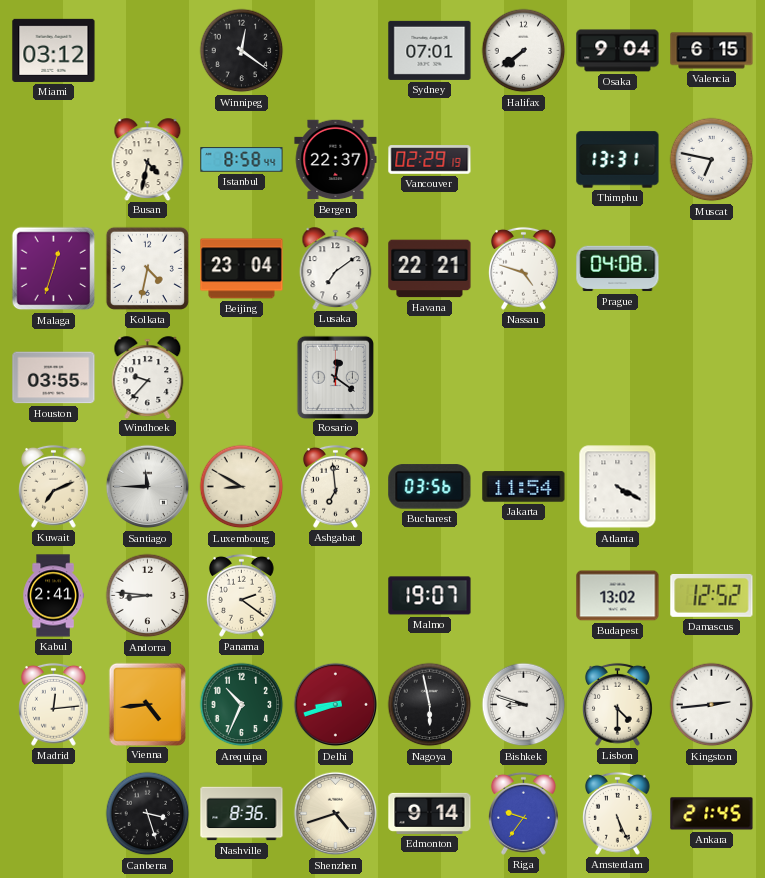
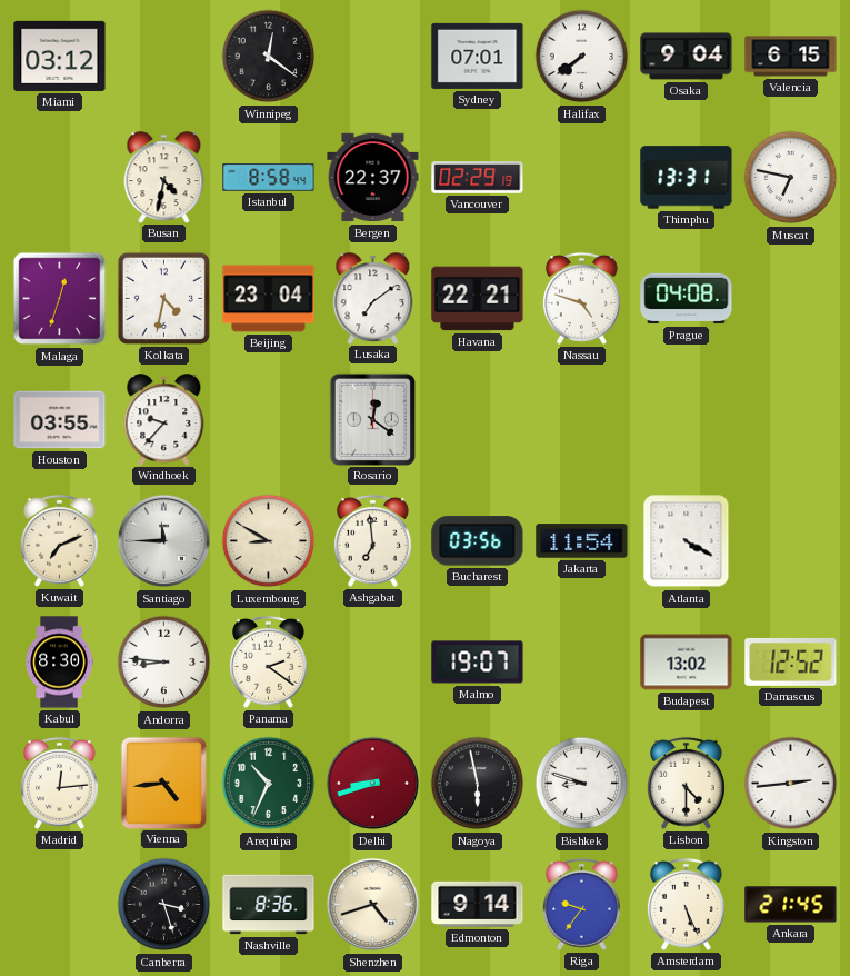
Kabul: 2:41 -> 8:30 (59, 663)
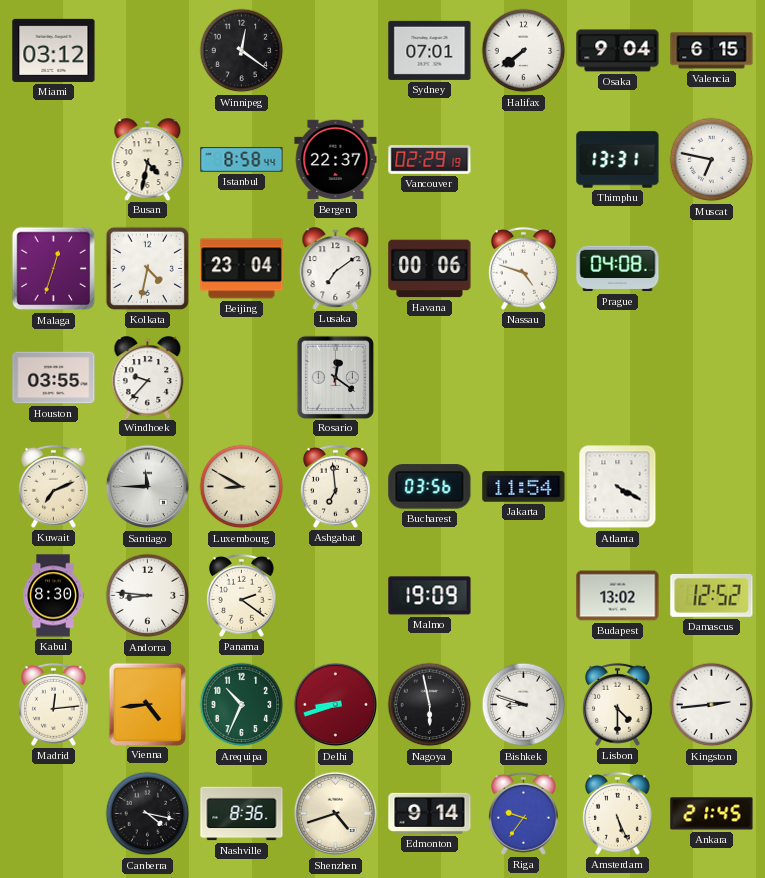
Havana: 22:21 -> 00:06 (430, 269)
Malmo: 19:07 -> 19:09 (430, 596)
Canberra: 3:27 -> 4:17 (148, 814)
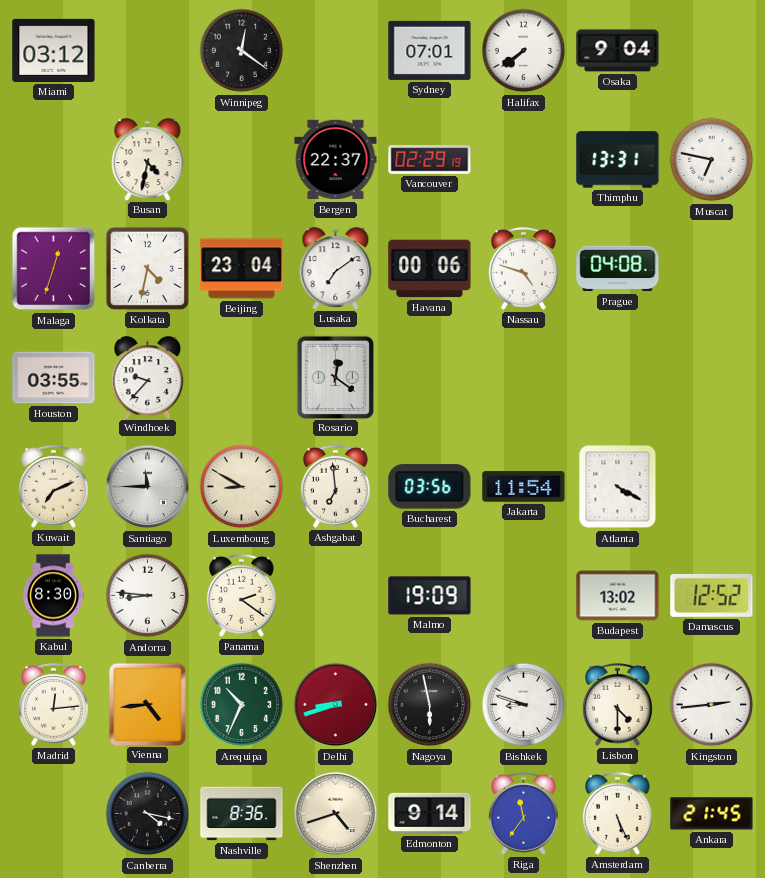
Valencia: 6:15 -> none (712, 51)
Istanbul: 8:58 -> none (242, 160)
Riga: 9:36 -> 11:36 (523, 813)
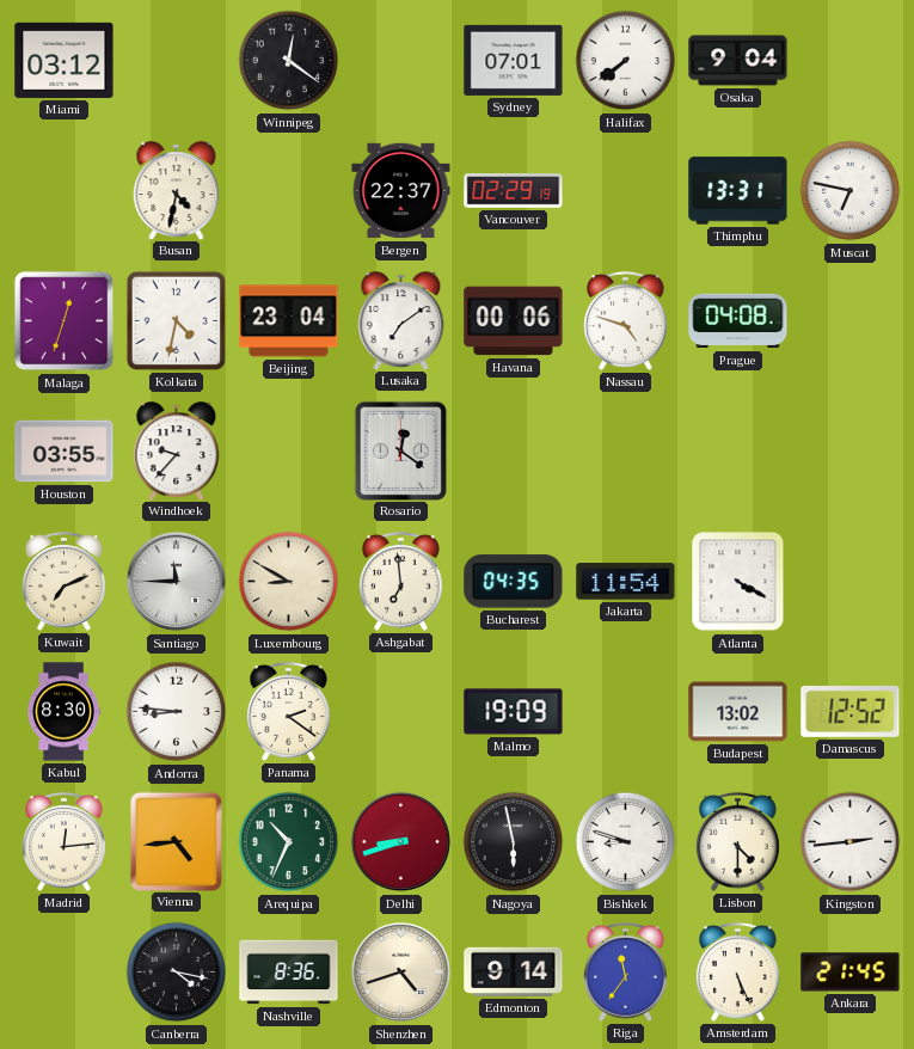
Bucharest: 03:56 -> 04:35 (514, 582)
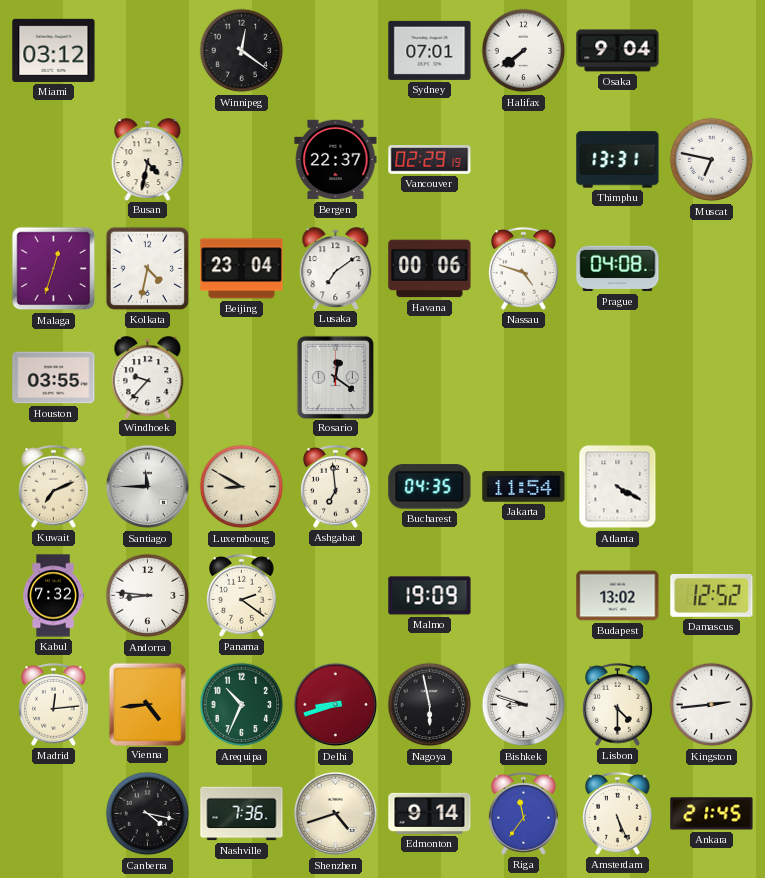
Kabul: 8:30 -> 7:32 (53, 596)
Nashville: 8:36 -> 7:36 (242, 814)
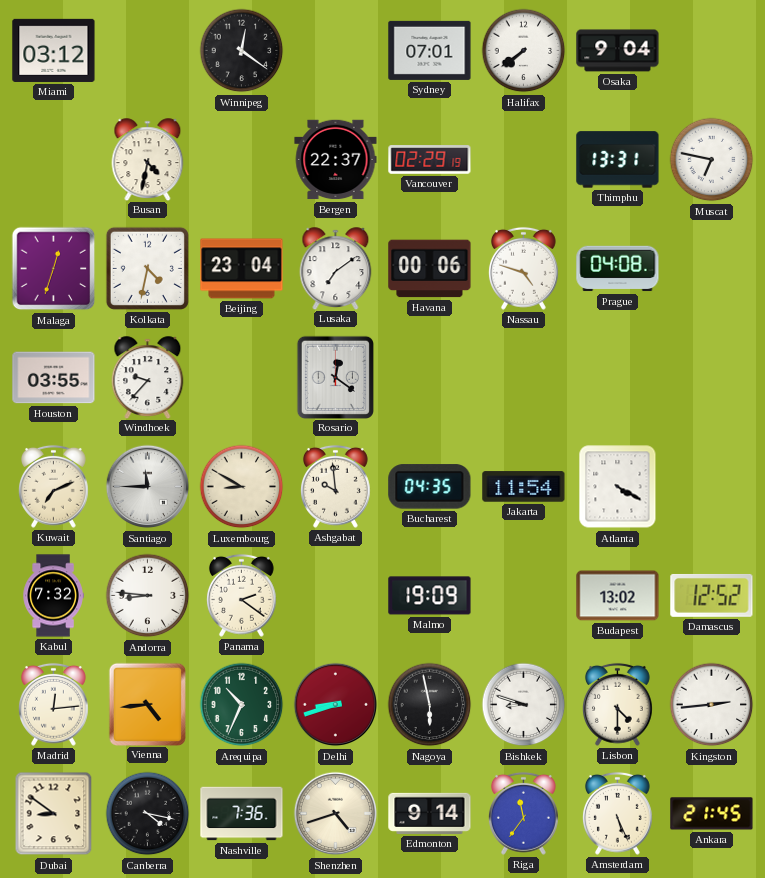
Ashgabat: 6:59 -> 9:59 (335, 486)
Dubai: none -> 8:51 (54, 814)
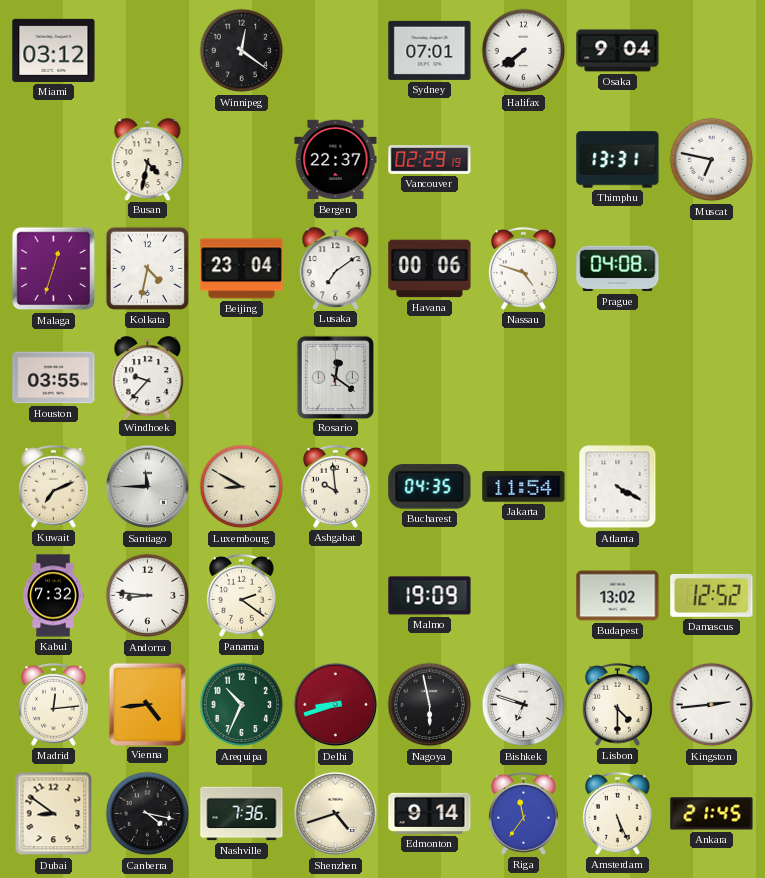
Bishkek: 8:48 -> 6:48 (524, 705)
